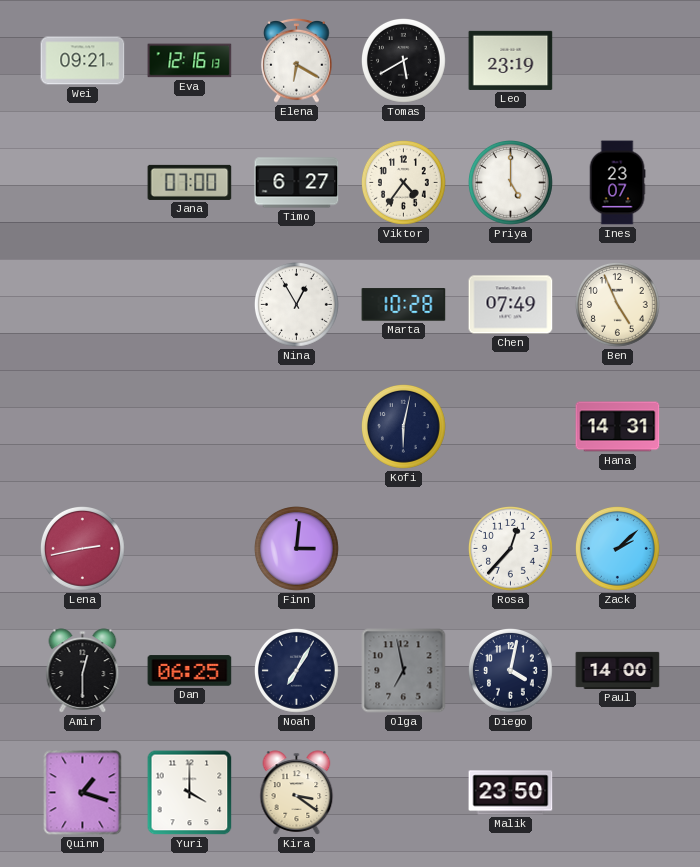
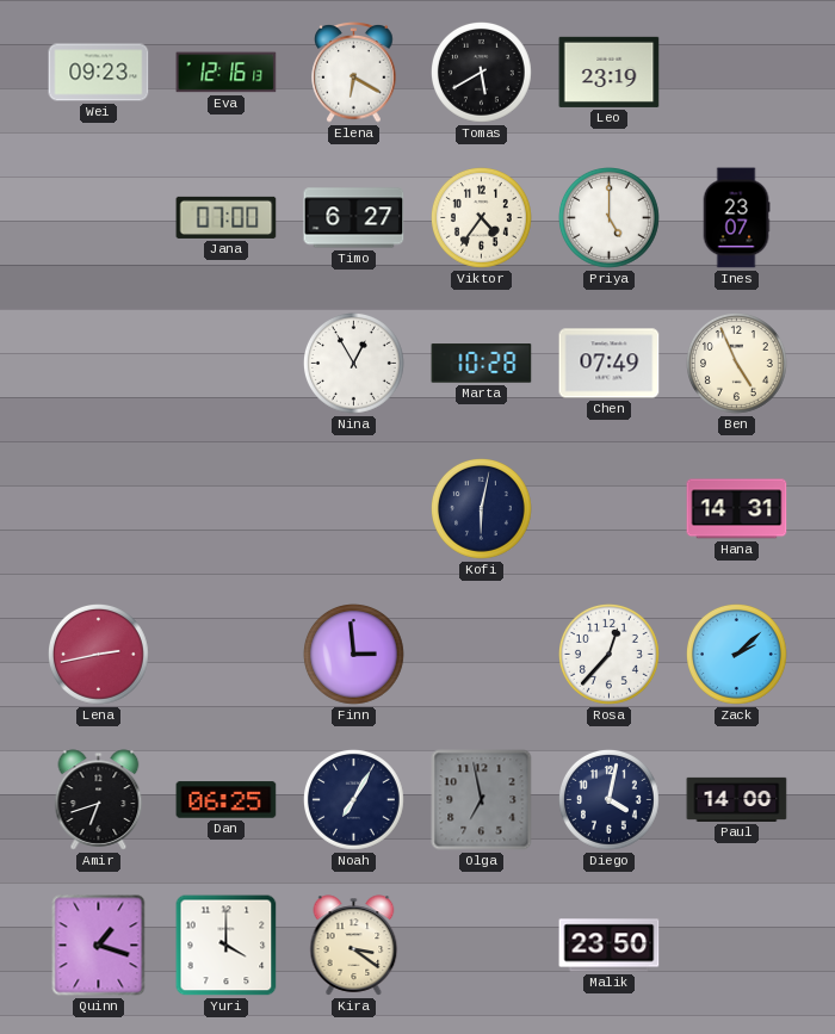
Wei: 09:21 -> 09:23 (99, 73)
Finn: 3:01 -> 2:59 (354, 655)
Amir: 12:30 -> 6:42 (99, 800)
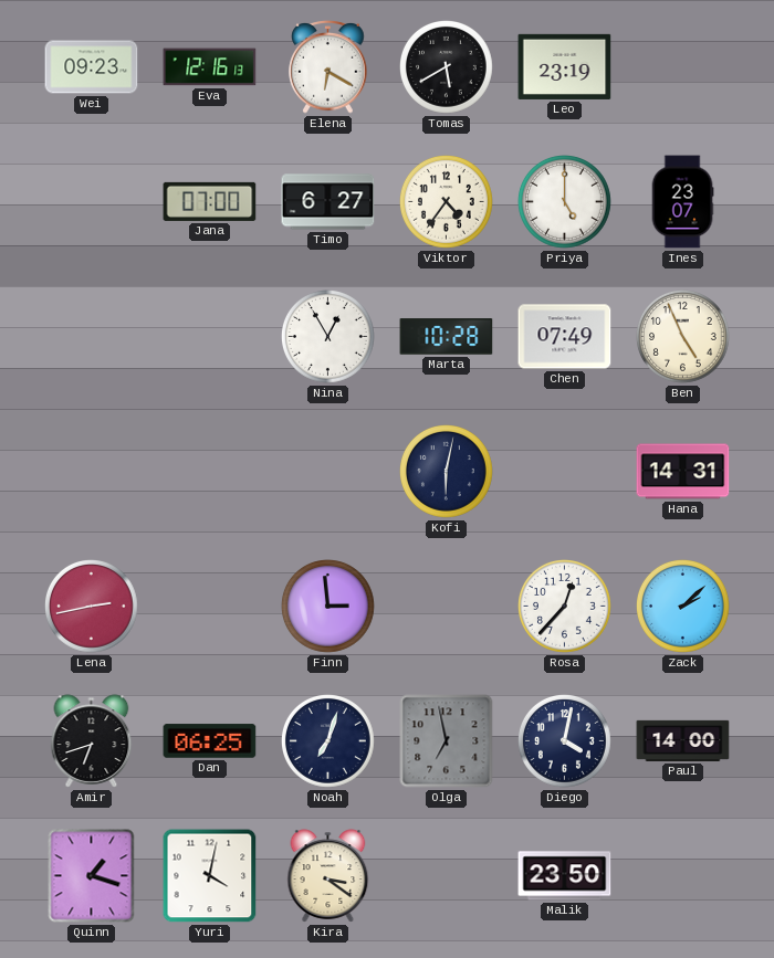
Noah: 7:05 -> 7:03 (328, 741)
Yuri: 4:00 -> 4:02 (210, 876)
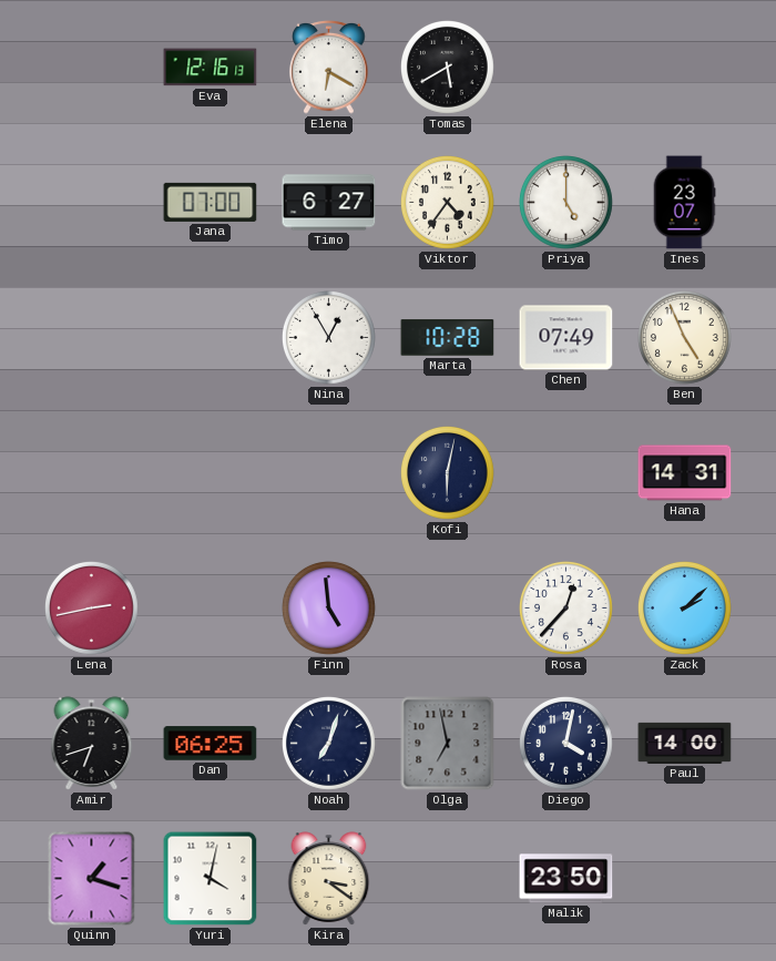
Wei: 09:23 -> none (92, 67)
Leo: 23:19 -> none (565, 66)
Finn: 2:59 -> 4:59 (329, 609)
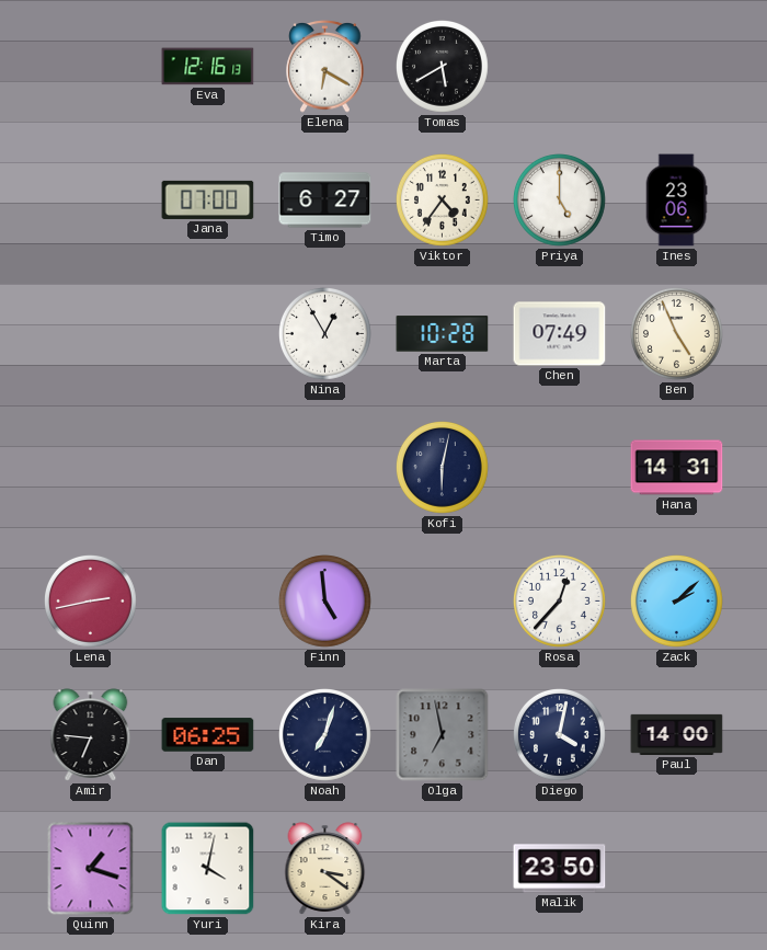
Ines: 23:07 -> 23:06 (676, 201)
Amir: 6:42 -> 6:46 (91, 735)
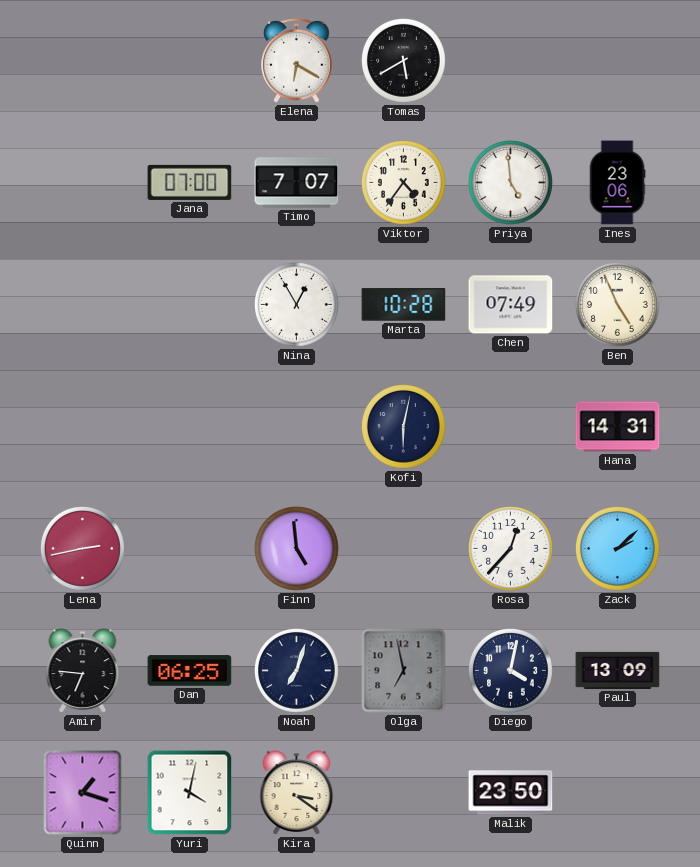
Eva: 12:16 -> none (208, 67)
Timo: 6:27 -> 7:07 (297, 183)
Priya: 5:00 -> 4:59 (511, 183)
Paul: 14:00 -> 13:09 (618, 670)
